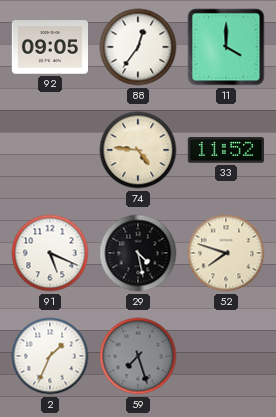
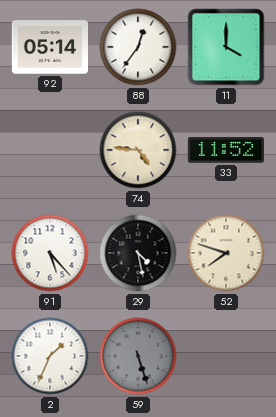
92: 09:05 -> 05:14 (49, 47)
91: 5:19 -> 5:23 (50, 253)
59: 7:27 -> 5:27 (138, 356)
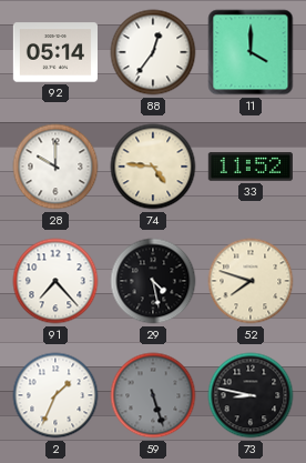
28: none -> 10:00 (55, 167)
91: 5:23 -> 7:23 (55, 281)
73: none -> 8:47 (251, 395)
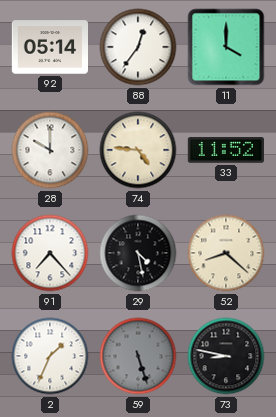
52: 7:48 -> 8:22 (226, 253)
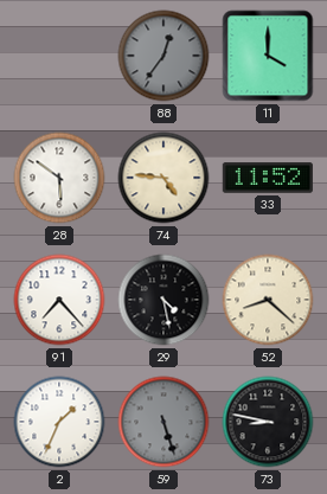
92: 05:14 -> none (49, 47)
88 dial: white -> grey (163, 56)
28: 10:00 -> 5:51 (59, 178)
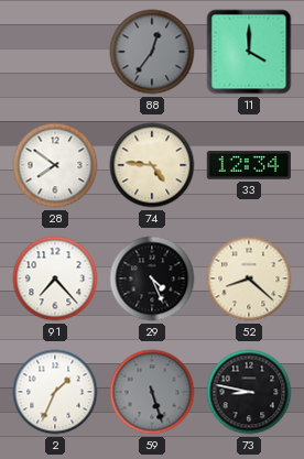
28: 5:51 -> 7:51 (55, 165)
33: 11:52 -> 12:34 (249, 165)
29: 4:28 -> 4:26 (152, 278)
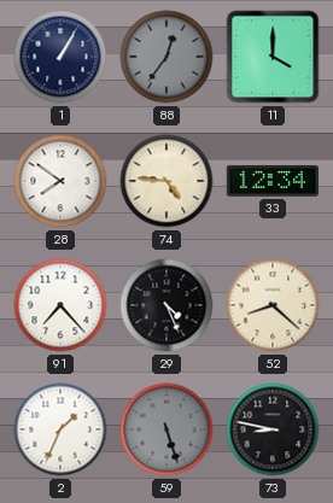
1: none -> 1:05 (60, 57)
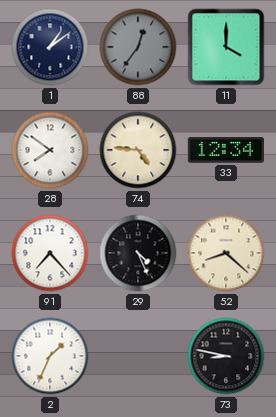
1: 1:05 -> 1:09 (50, 47)
59: 5:27 -> none (166, 429)
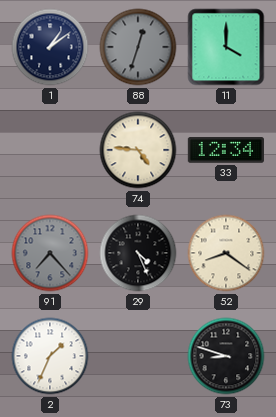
88: 12:36 -> 12:33 (138, 47)
28: 7:51 -> none (50, 150)
91 dial: white -> grey (50, 253)
52: 8:22 -> 8:21 (226, 253)
73: 8:47 -> 8:48 (226, 356)
